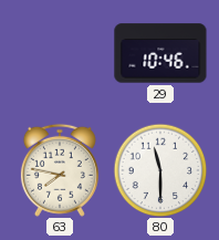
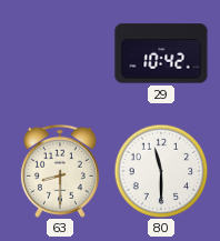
29: 10:46 -> 10:42 (161, 53)
63: 7:47 -> 8:30 (60, 171)
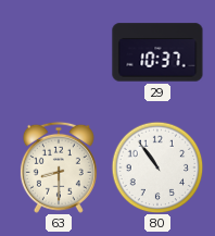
29: 10:42 -> 10:37 (157, 52)
80: 11:30 -> 10:54 (157, 167)
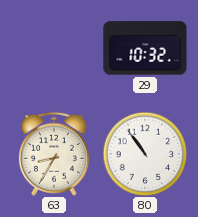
29: 10:37 -> 10:32 (145, 48)
63: 8:30 -> 8:35 (54, 154)
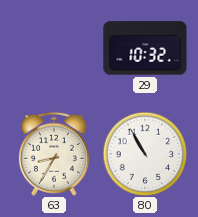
80: 10:54 -> 10:55 (145, 154)
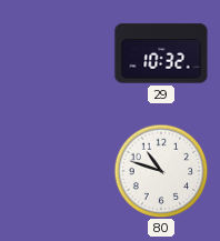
63: 8:35 -> none (54, 154)
80: 10:55 -> 10:48 (161, 171)
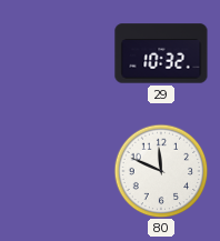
80: 10:48 -> 11:49 (161, 171)
